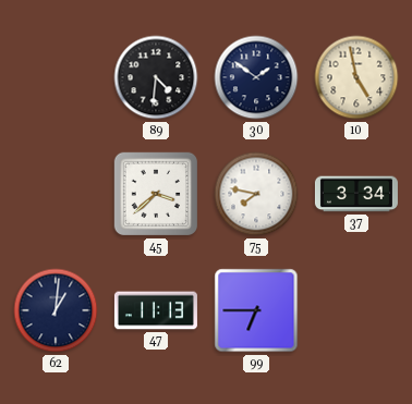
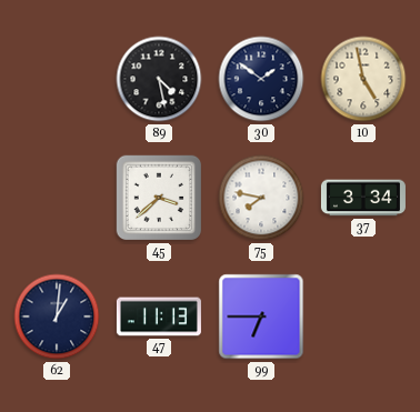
89: 4:31 -> 4:28 (159, 79)
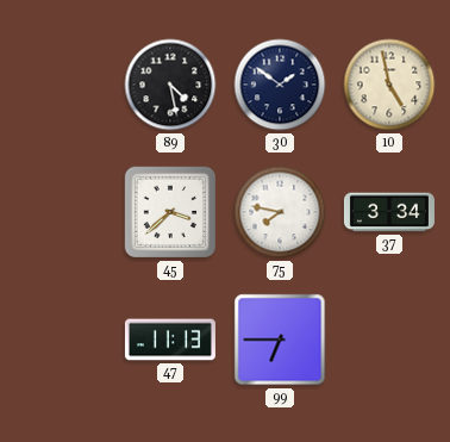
62: 1:01 -> none (57, 316)
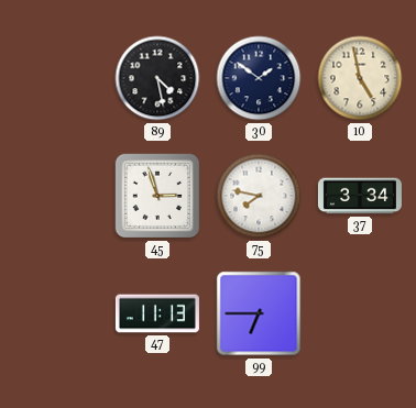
45: 3:38 -> 2:57 (157, 196)
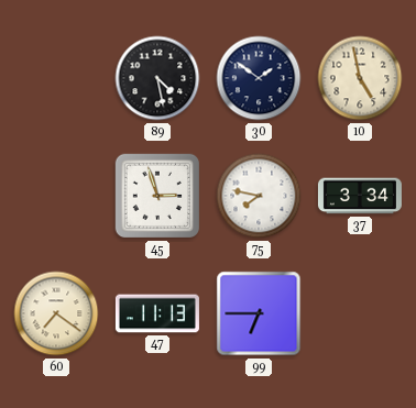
60: none -> 7:21 (56, 313)
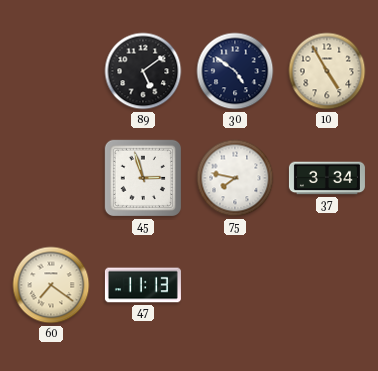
89: 4:28 -> 5:09 (143, 71)
30: 1:51 -> 4:51 (235, 71)
10: 4:58 -> 4:55 (327, 71)
99: 6:45 -> none (259, 313)
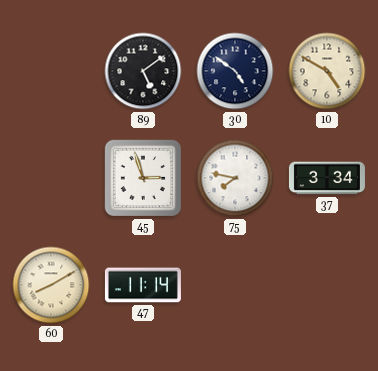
10: 4:55 -> 4:50 (327, 71)
60: 7:21 -> 8:10 (51, 285)
47: 11:13 -> 11:14 (143, 285)
